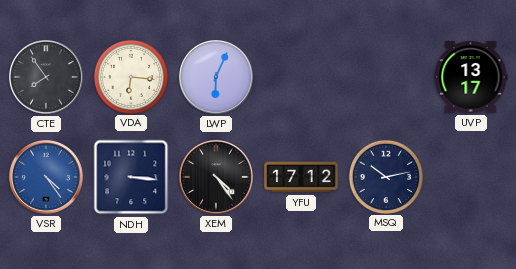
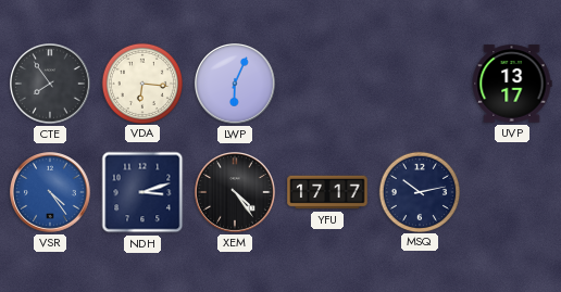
NDH: 3:16 -> 3:12 (142, 192)
YFU: 17:12 -> 17:17 (327, 192)
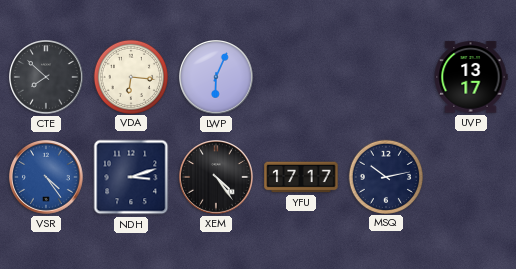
CTE: 7:54 -> 7:52 (47, 78)
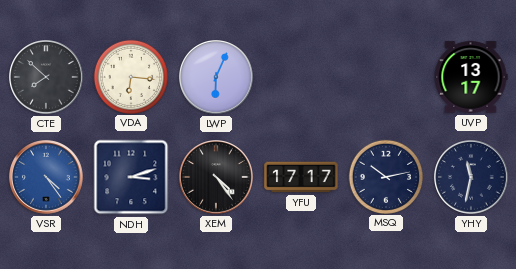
YHY: none -> 11:32 (472, 178)
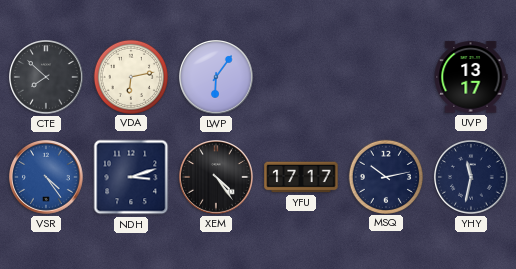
VDA: 6:16 -> 6:13 (130, 76)
LWP: 6:04 -> 6:06 (217, 78)
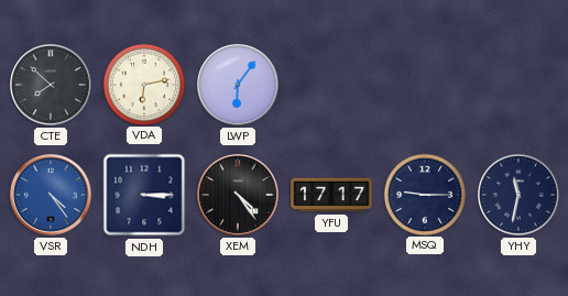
UVP: 13:17 -> none (471, 77)
NDH: 3:12 -> 3:15 (144, 195)
MSQ: 10:13 -> 9:15 (424, 194)
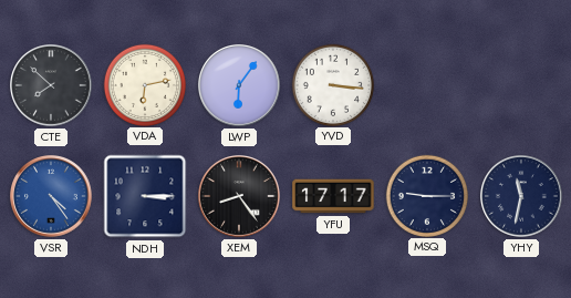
YVD: none -> 3:16 (332, 84)
XEM: 4:24 -> 8:24 (240, 197)
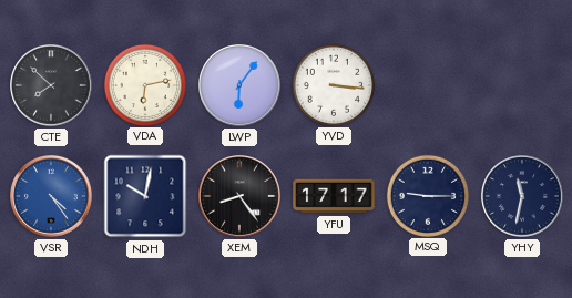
NDH: 3:15 -> 10:02 (145, 196)
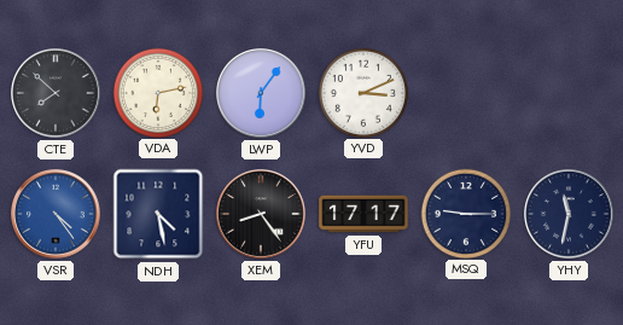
YVD: 3:16 -> 3:11 (362, 92)
NDH: 10:02 -> 4:28 (158, 214)
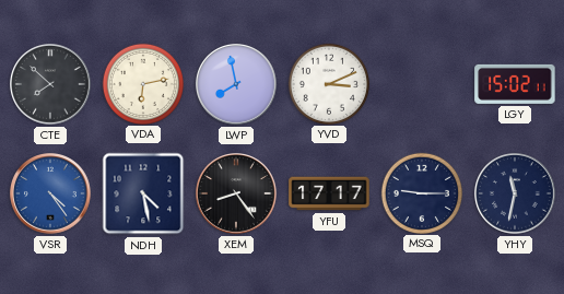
LWP: 6:06 -> 7:58 (237, 85)
LGY: none -> 15:02 (515, 84)
